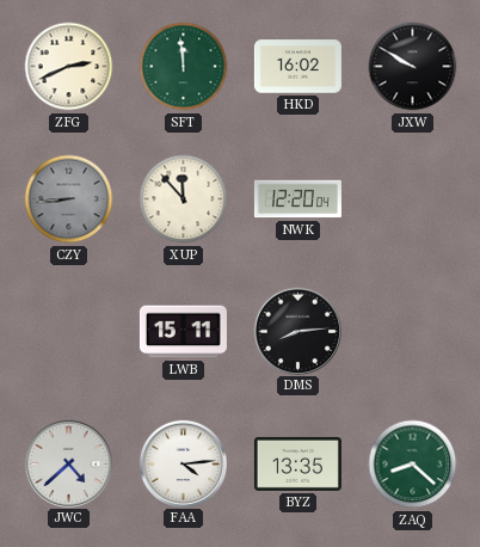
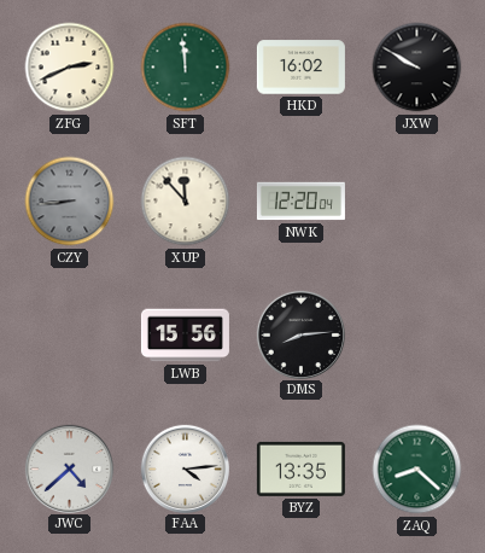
LWB: 15:11 -> 15:56 (185, 336)
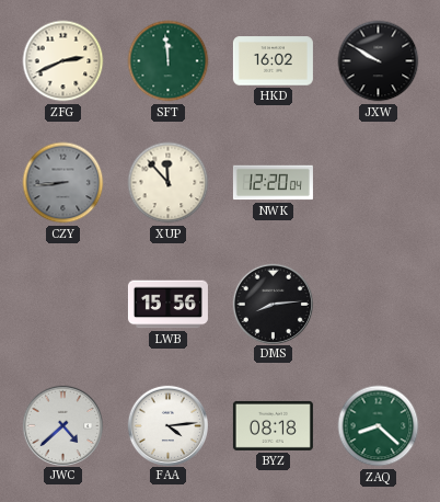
BYZ: 13:35 -> 08:18 (273, 425)
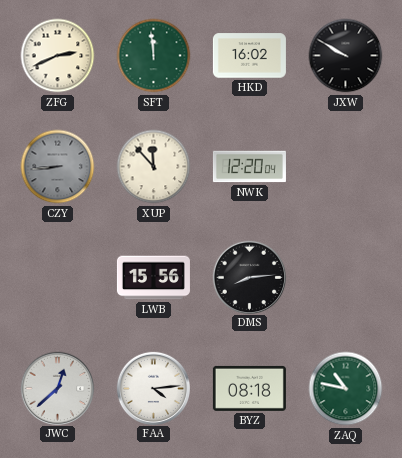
JWC: 4:38 -> 12:38 (57, 388)
ZAQ: 8:22 -> 10:47 (346, 389)
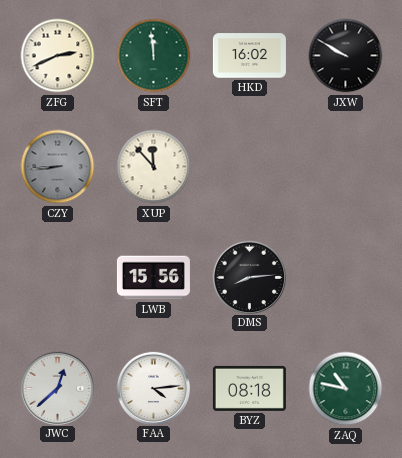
NWK: 12:20 -> none (249, 167)
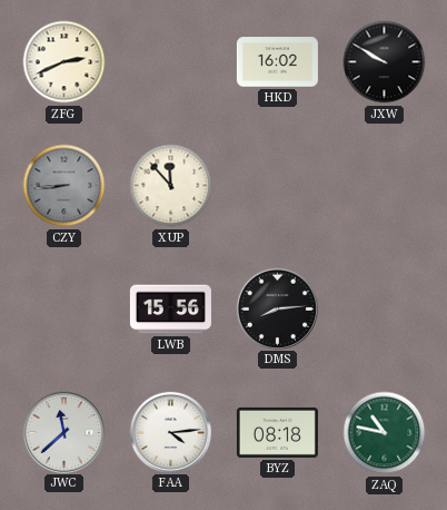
SFT: 11:59 -> none (154, 56)
JWC: 12:38 -> 11:38 (63, 432)
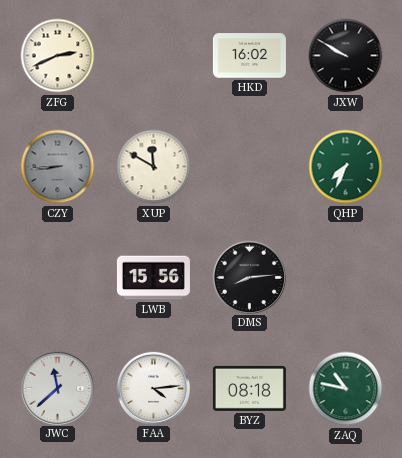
XUP: 11:53 -> 11:50 (154, 167)
QHP: none -> 7:34 (346, 167)
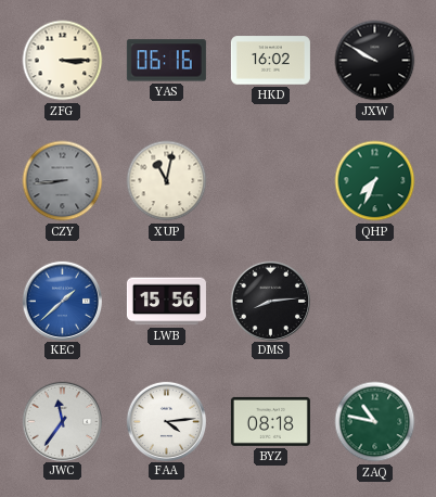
ZFG: 2:41 -> 3:15 (63, 61)
YAS: none -> 06:16 (166, 61)
XUP: 11:50 -> 11:02 (167, 181)
KEC: none -> 1:38 (62, 301)
JWC: 11:38 -> 11:36 (62, 421)
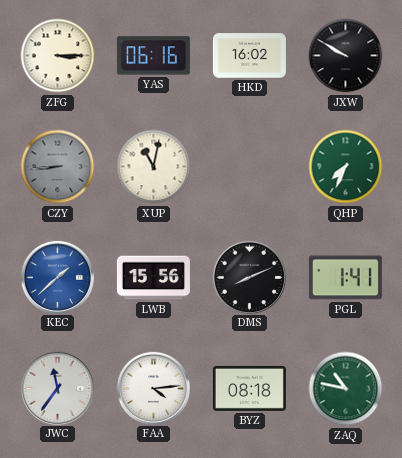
DMS: 8:14 -> 8:11 (249, 277)
PGL: none -> 1:41 (345, 278)
